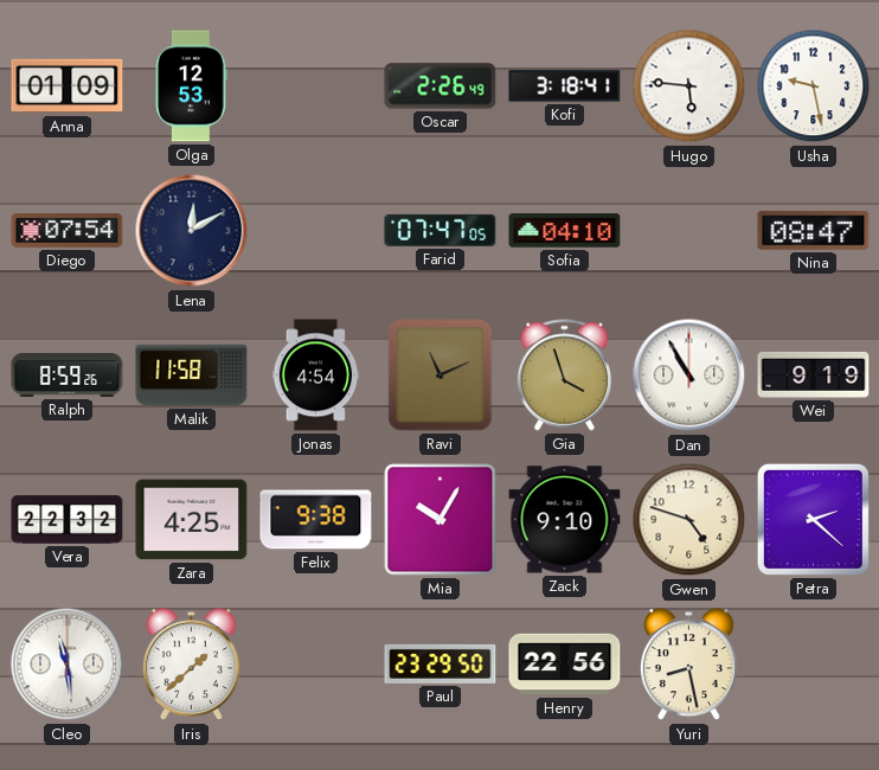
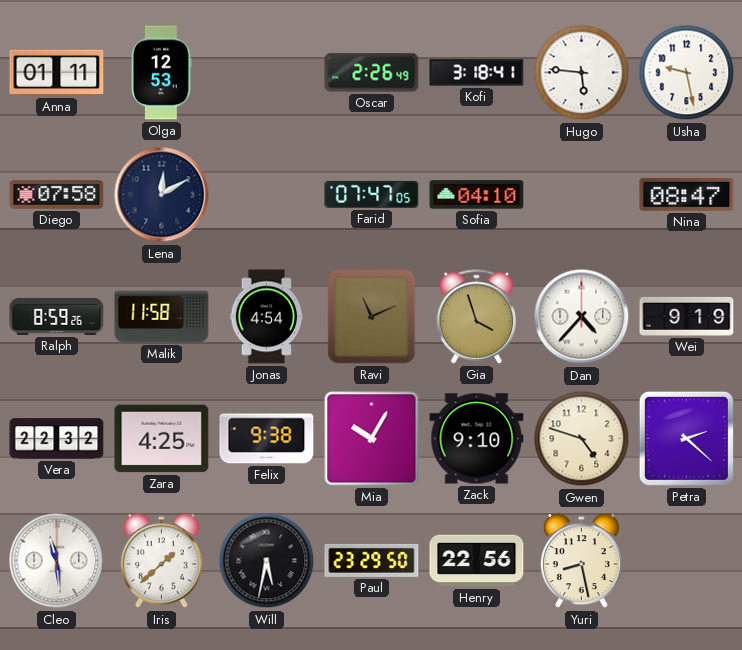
Anna: 01:09 -> 01:11 (57, 73)
Diego: 07:54 -> 07:58 (57, 195)
Dan: 10:55 -> 4:37 (582, 317)
Will: none -> 5:32 (267, 561)
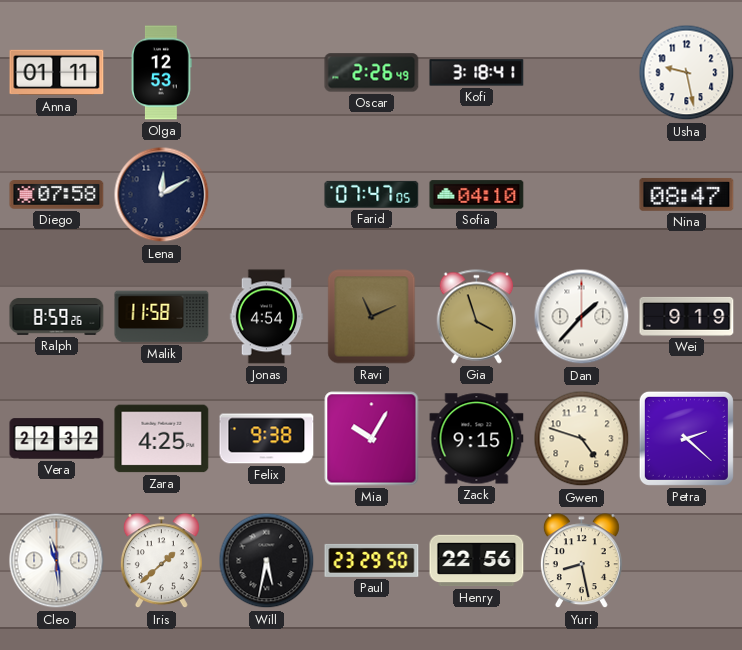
Hugo: 5:46 -> none (582, 73)
Dan: 4:37 -> 1:37 (582, 317)
Zack: 9:10 -> 9:15 (477, 439)
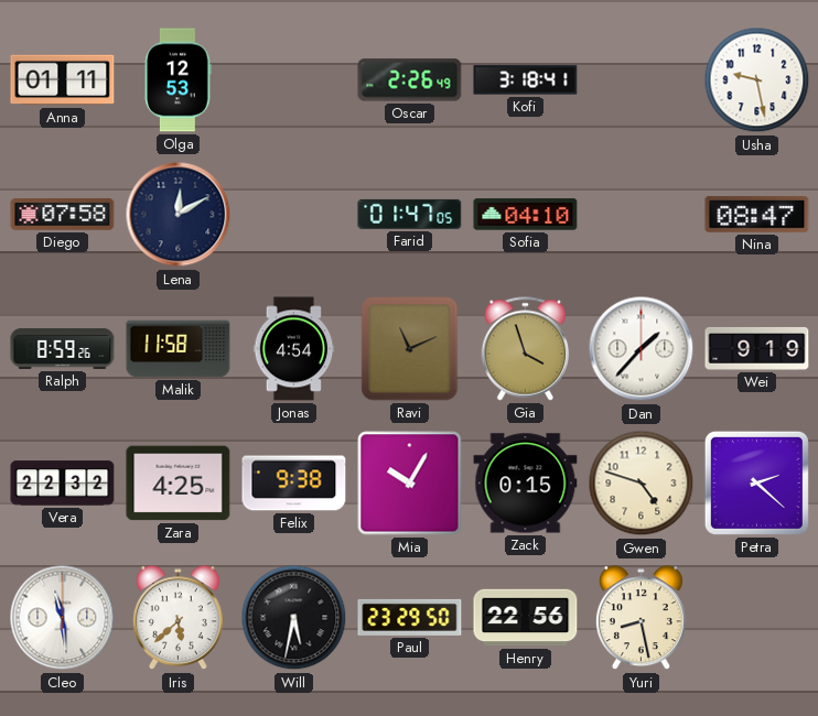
Farid: 07:47 -> 01:47 (410, 214)
Zack: 9:15 -> 0:15 (526, 484)
Iris: 1:38 -> 5:38 (177, 618)
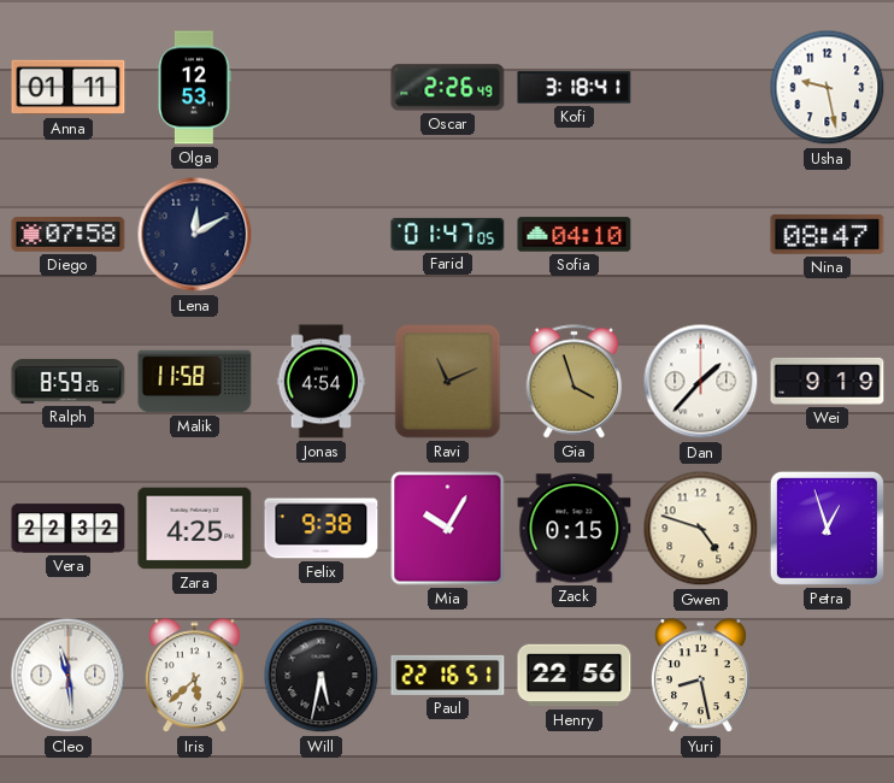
Petra: 2:22 -> 12:57 (827, 528)
Paul: 23:29 -> 22:16 (448, 675)
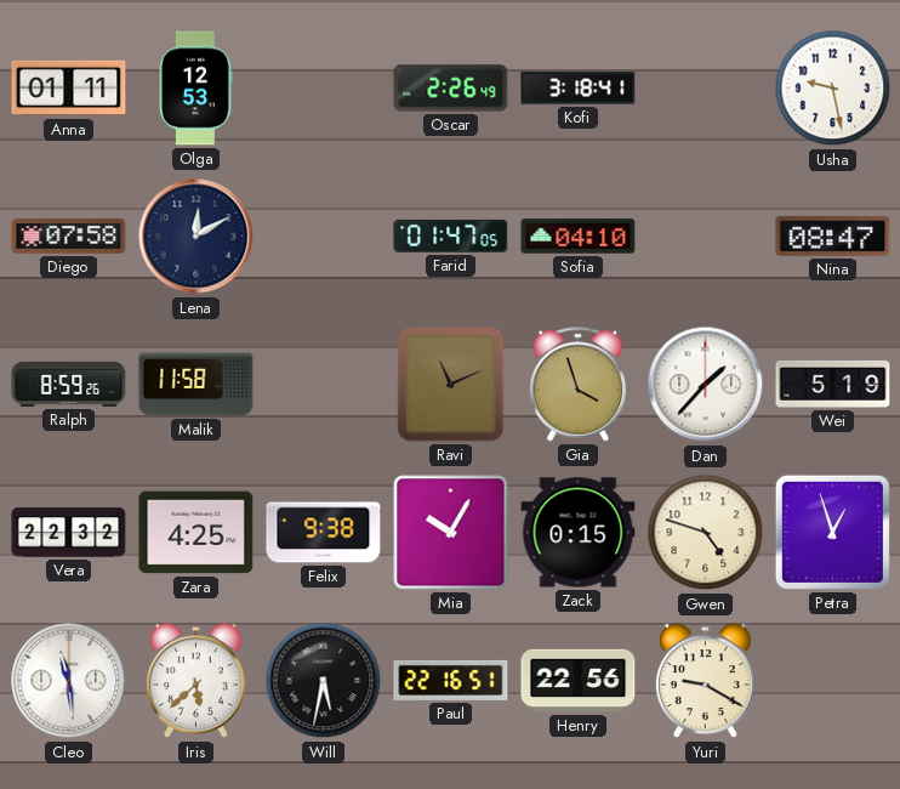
Jonas: 4:54 -> none (322, 382)
Wei: 9:19 -> 5:19 (833, 384)
Yuri: 8:28 -> 9:20 (705, 681)
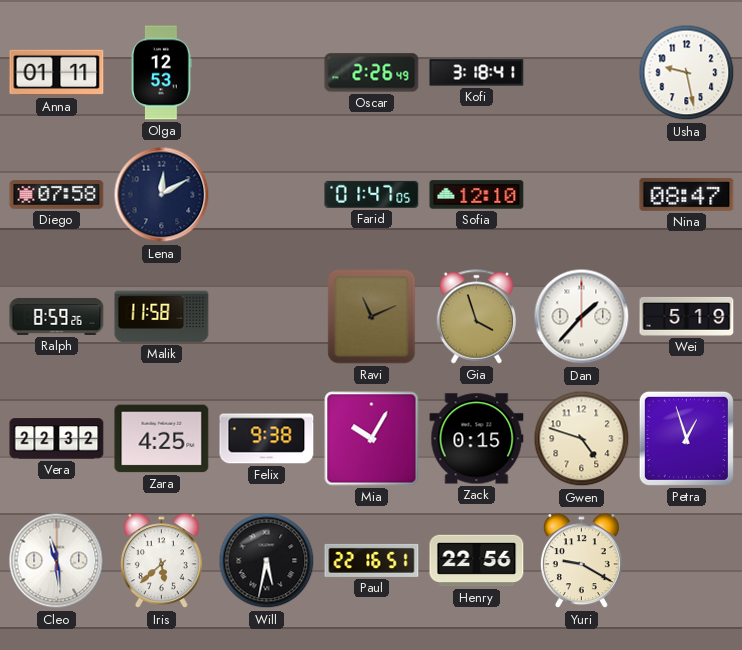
Sofia: 04:10 -> 12:10 (477, 195)
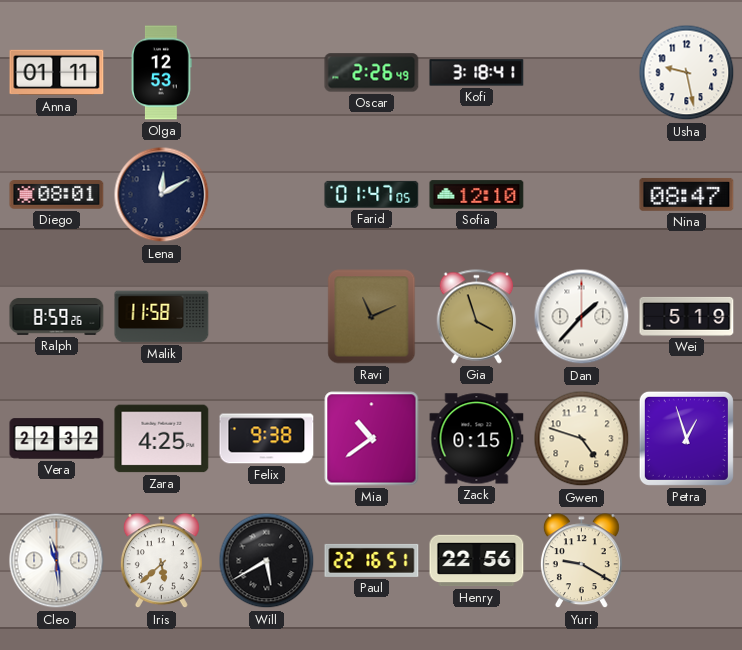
Diego: 07:58 -> 08:01 (57, 195)
Mia: 10:05 -> 10:39 (372, 439)
Will: 5:32 -> 5:40 (267, 561)
